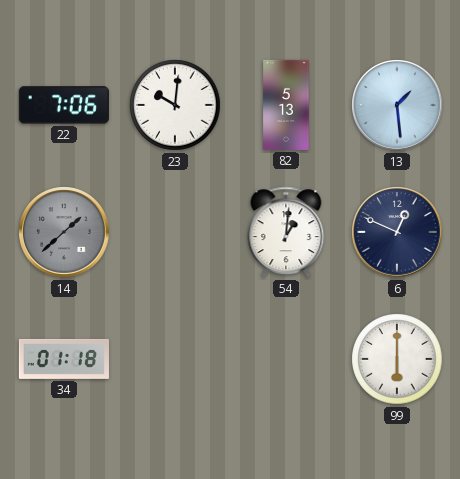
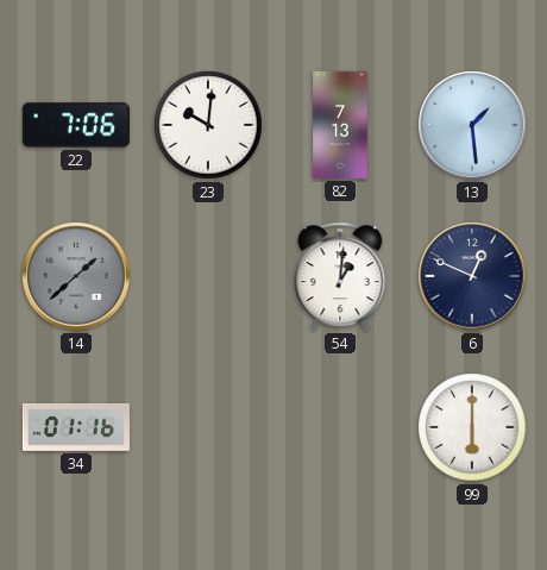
82: 5:13 -> 7:13 (340, 125)
34: 01:18 -> 01:16 (76, 427)
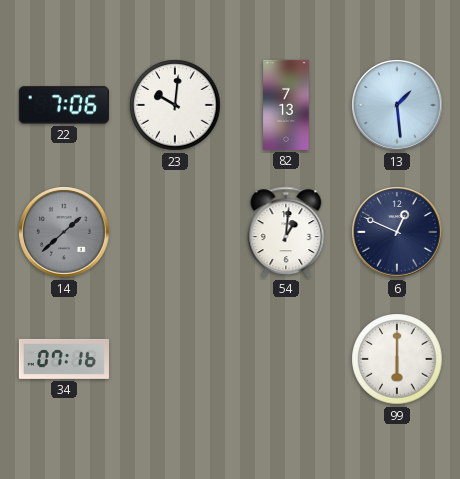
34: 01:16 -> 07:16 (64, 359)
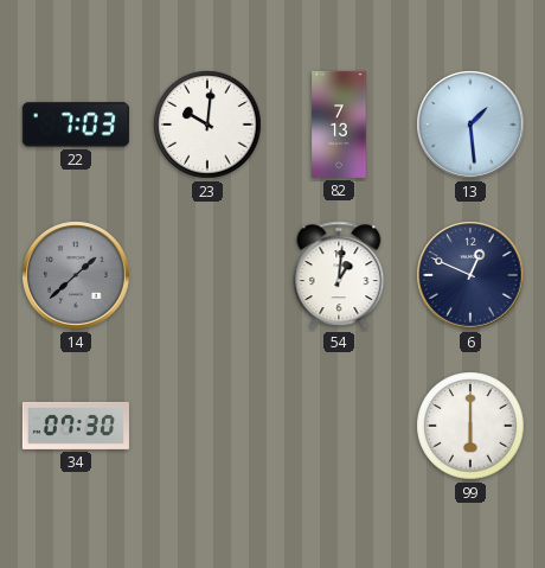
22: 7:06 -> 7:03 (76, 125)
34: 07:16 -> 07:30 (76, 426)
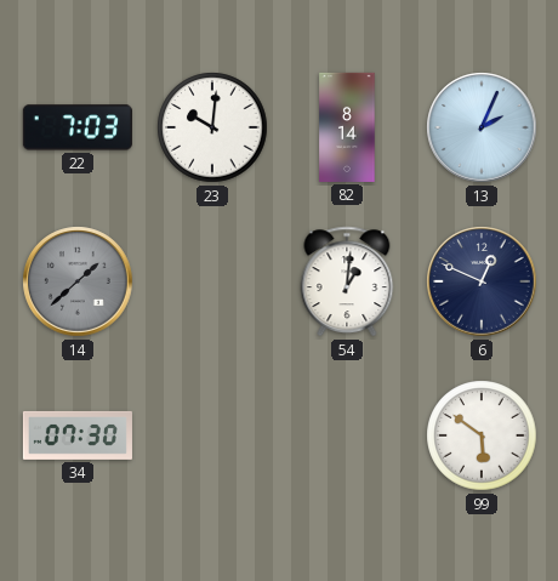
82: 7:13 -> 8:14 (347, 127)
13: 1:29 -> 2:04 (482, 127)
99: 6:00 -> 5:51 (482, 435)
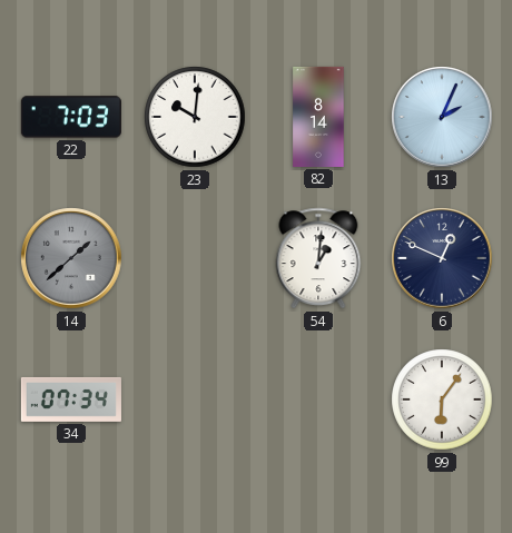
34: 07:30 -> 07:34 (71, 399)
99: 5:51 -> 6:06 (442, 399)
